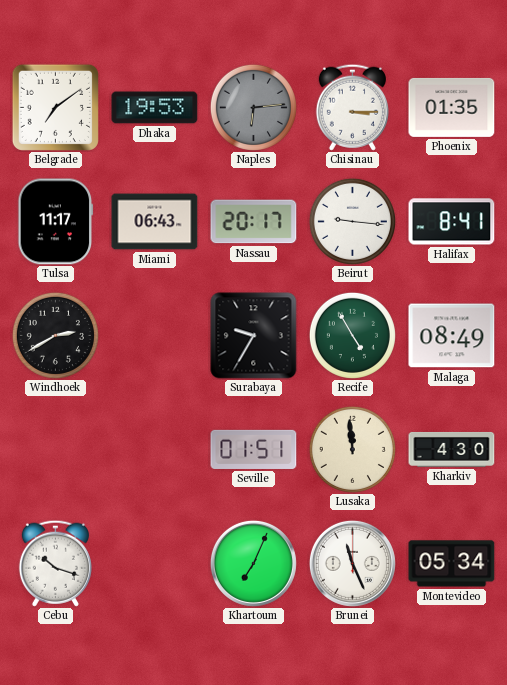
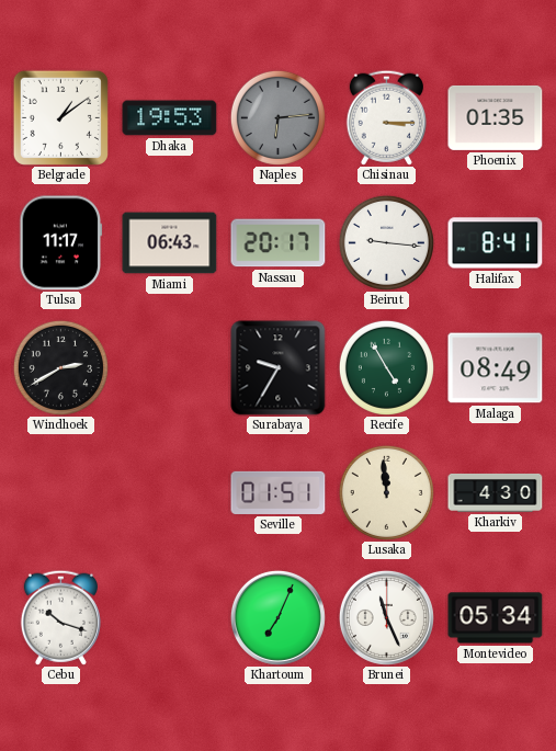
Belgrade: 7:09 -> 1:09 (60, 117)
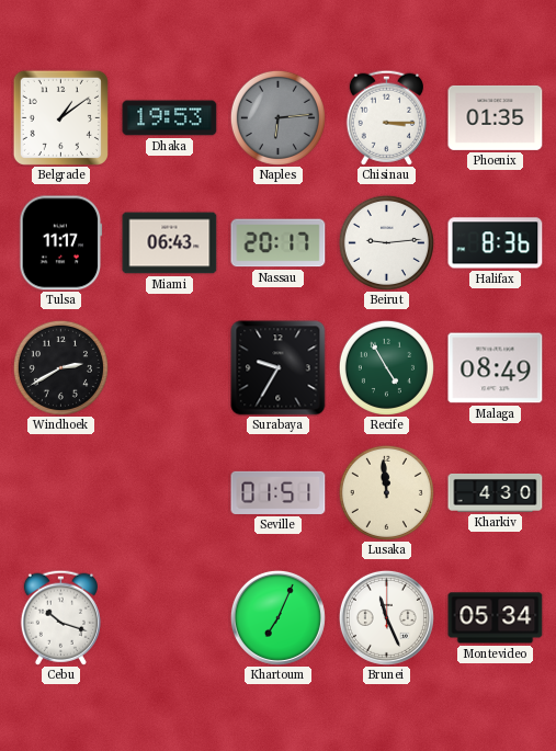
Beirut: 9:16 -> 9:14 (386, 242)
Halifax: 8:41 -> 8:36 (496, 243)
